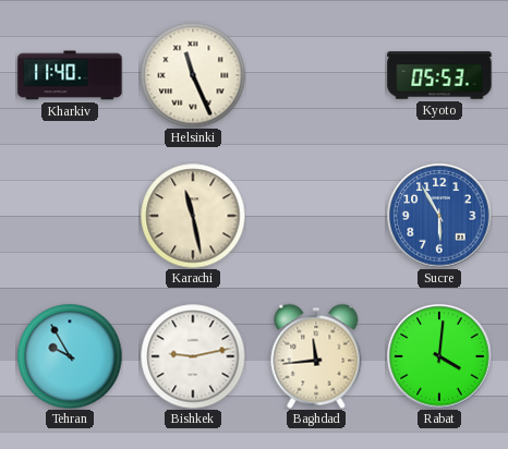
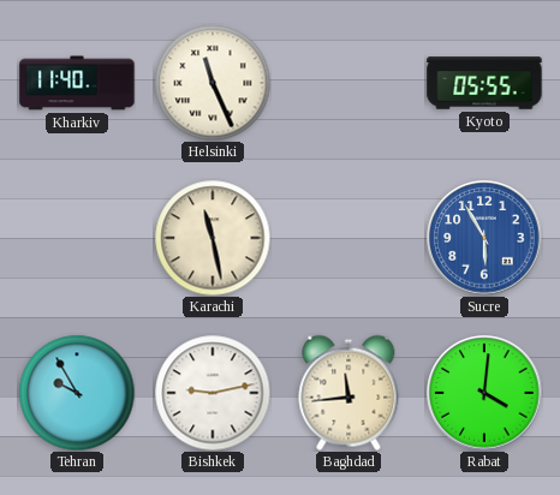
Kyoto: 05:53 -> 05:55 (484, 83)
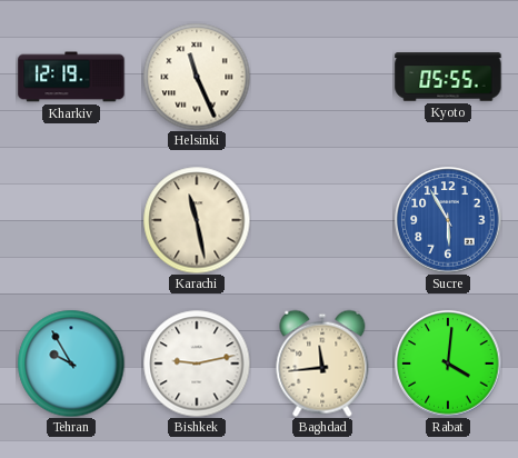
Kharkiv: 11:40 -> 12:19 (71, 77)
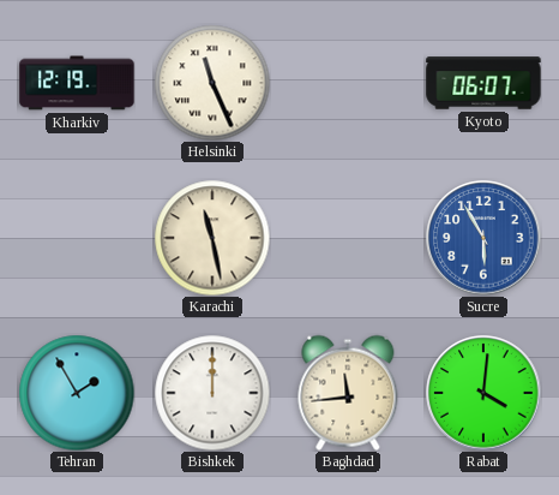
Kyoto: 05:55 -> 06:07 (483, 83)
Tehran: 9:55 -> 1:55 (77, 393)
Bishkek: 9:13 -> 12:00 (212, 393)
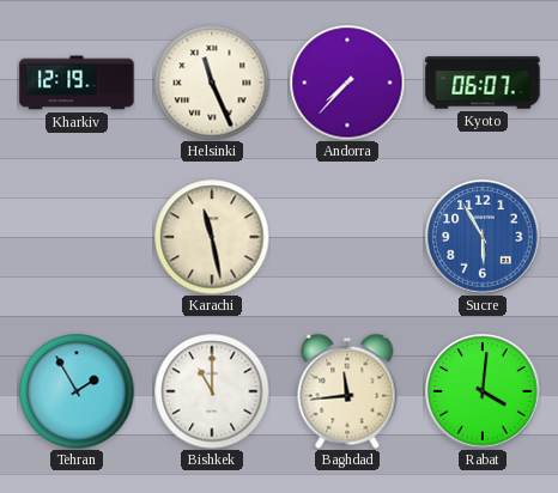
Andorra: none -> 7:37 (347, 83)
Bishkek: 12:00 -> 11:00 (212, 391)
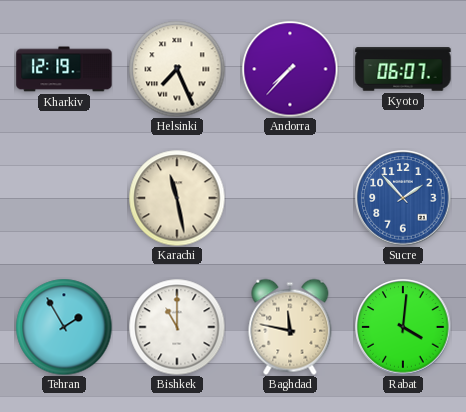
Helsinki: 11:26 -> 7:26 (177, 69)
Sucre: 5:55 -> 1:53 (403, 198)
Baghdad: 11:44 -> 11:47 (290, 327)
